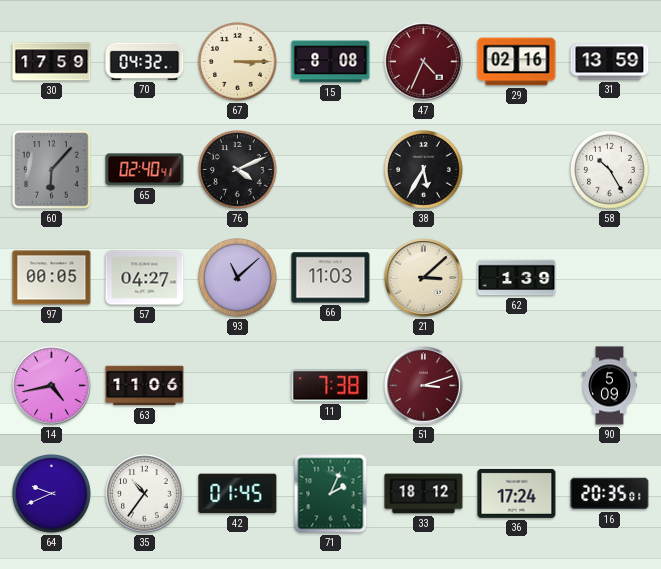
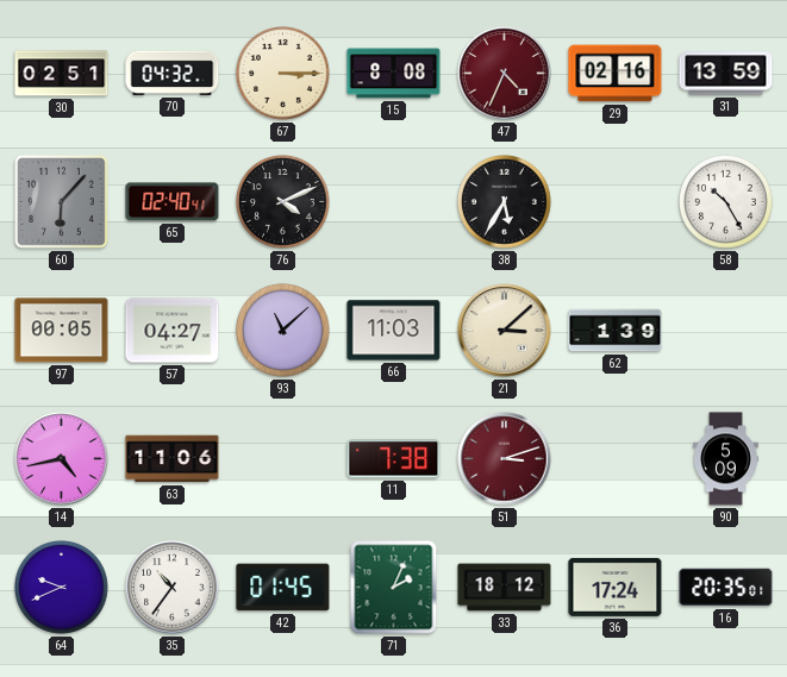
30: 17:59 -> 02:51 (62, 74)
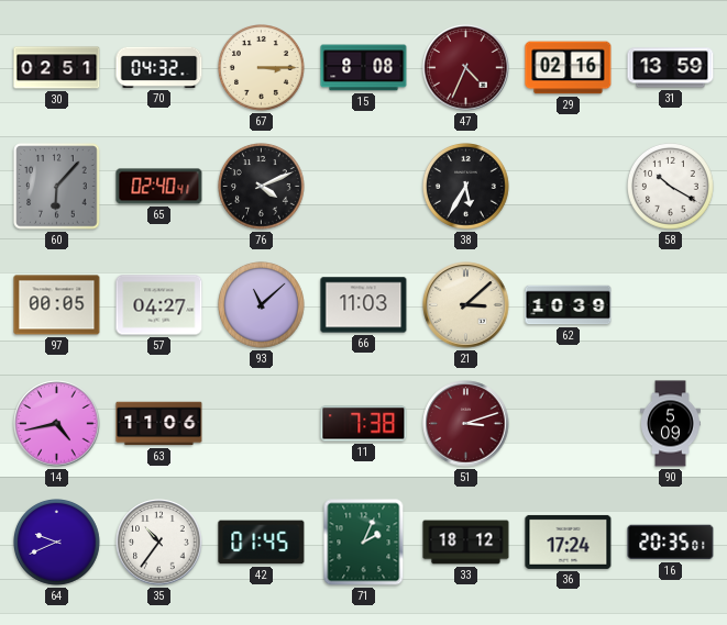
58: 10:25 -> 10:20 (671, 187)
62: 1:39 -> 10:39 (569, 305)
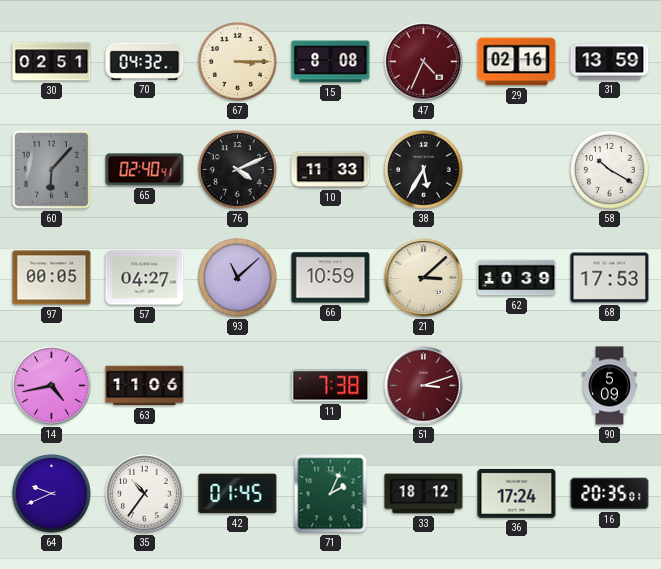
10: none -> 11:33 (331, 170)
66: 11:03 -> 10:59 (331, 278)
68: none -> 17:53 (610, 278)
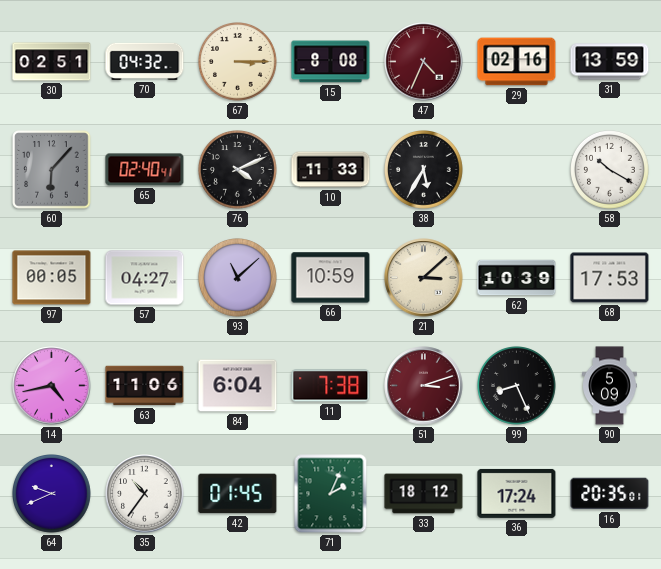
84: none -> 6:04 (238, 386)
99: none -> 8:26 (517, 386)
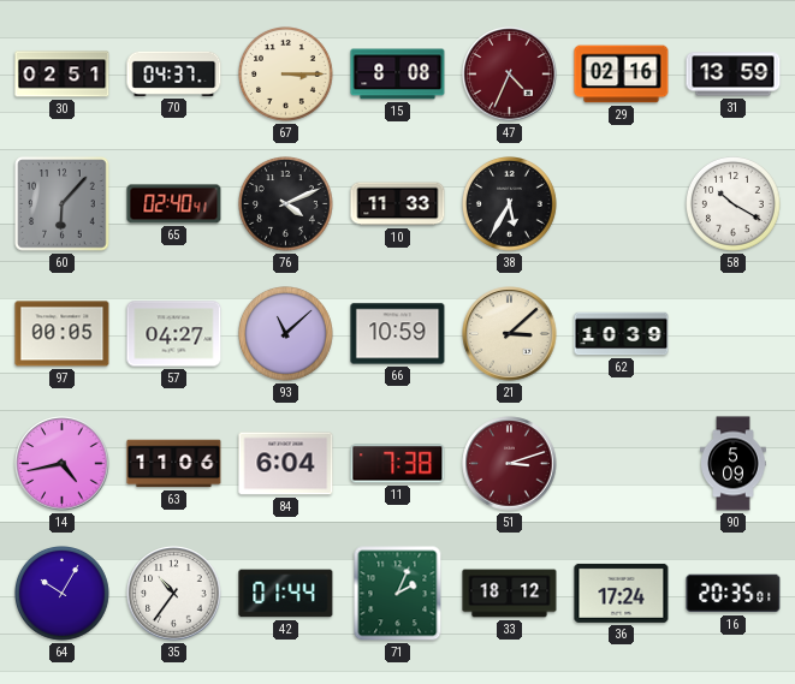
70: 04:32 -> 04:37 (174, 73)
68: 17:53 -> none (610, 278)
99: 8:26 -> none (517, 386)
64: 9:41 -> 10:05 (63, 594)
42: 01:45 -> 01:44 (286, 594)
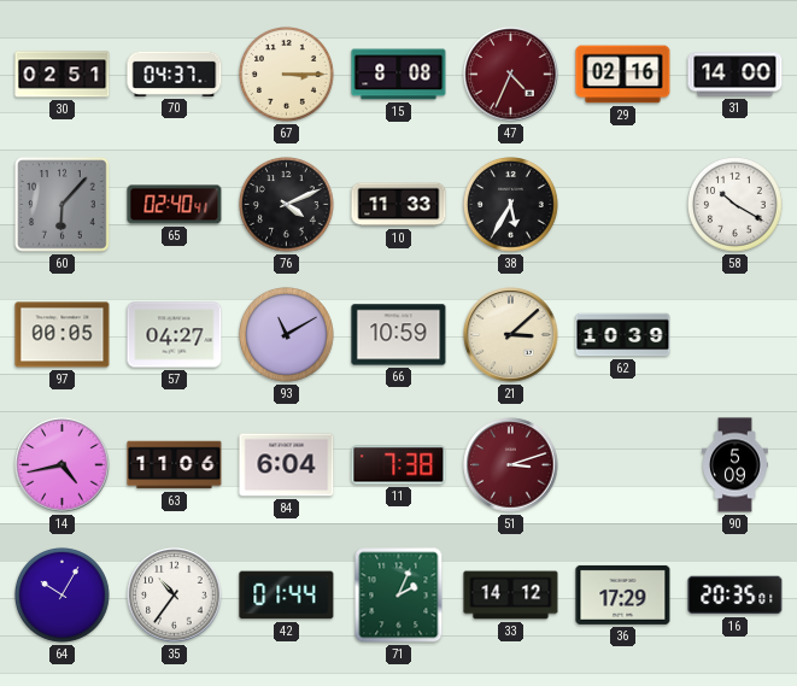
31: 13:59 -> 14:00 (736, 75)
93: 11:08 -> 11:10 (287, 335)
33: 18:12 -> 14:12 (511, 596)
36: 17:24 -> 17:29 (623, 594)
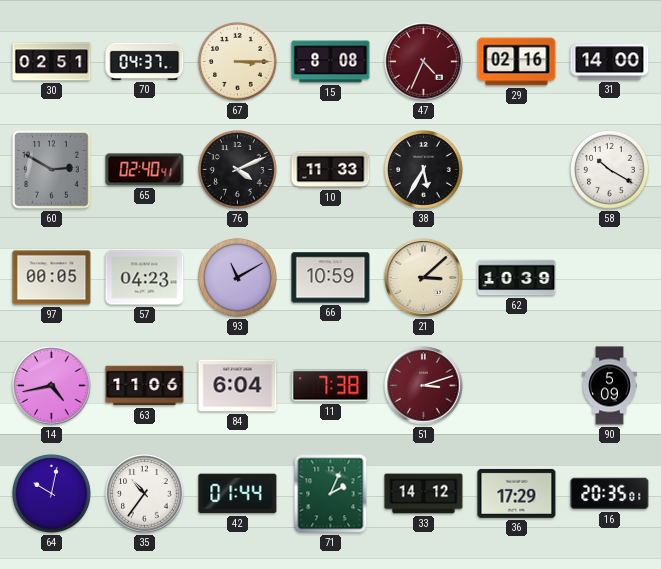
60: 6:07 -> 2:50 (52, 170)
57: 04:27 -> 04:23 (145, 278)
64: 10:05 -> 10:02 (52, 494)
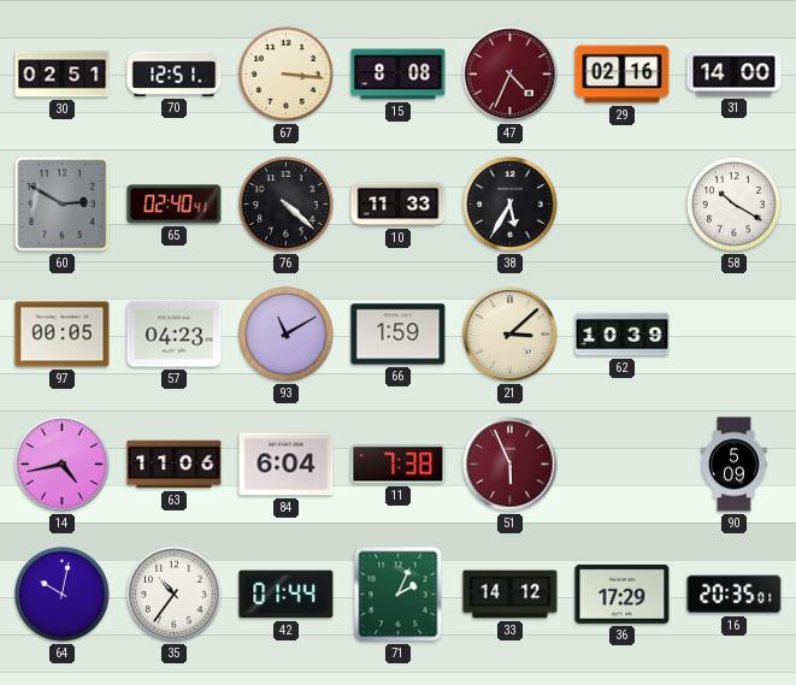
70: 04:37 -> 12:51 (175, 73)
67: 3:15 -> 3:16 (287, 75)
76: 4:11 -> 4:22 (287, 205)
66: 10:59 -> 1:59 (399, 335)
51: 3:12 -> 5:56 (511, 465)
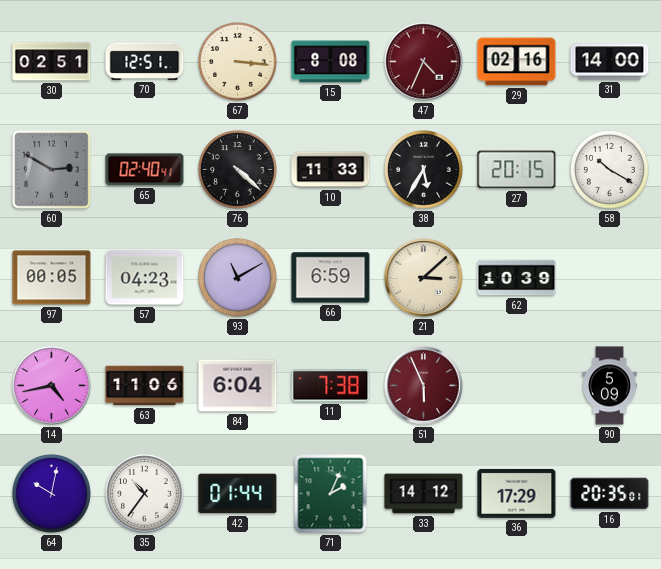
27: none -> 20:15 (517, 170)
66: 1:59 -> 6:59 (331, 278)
